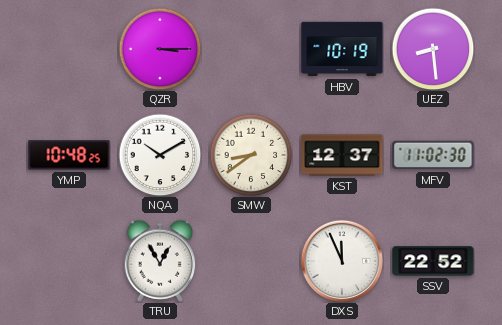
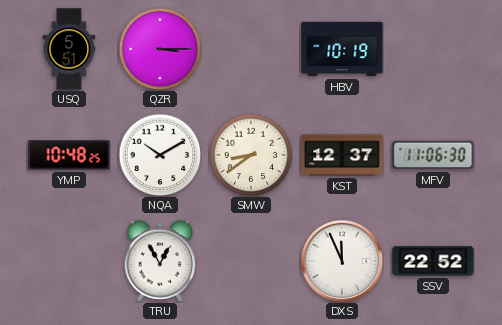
USQ: none -> 5:51 (69, 49)
UEZ: 8:29 -> none (433, 49)
MFV: 11:02 -> 11:06 (433, 155)
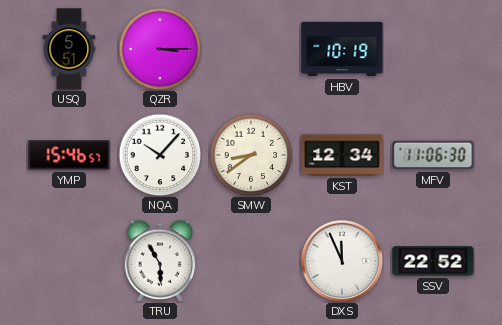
YMP: 10:48 -> 15:46 (69, 155)
NQA: 10:10 -> 10:07 (160, 155)
KST: 12:37 -> 12:34 (342, 155)
TRU: 12:55 -> 5:55 (160, 261)
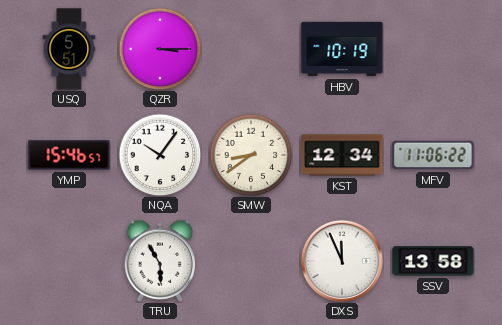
NQA: 10:07 -> 10:06 (160, 155)
MFV: 11:06:30 -> 11:06:22 (433, 155)
SSV: 22:52 -> 13:58 (433, 261)
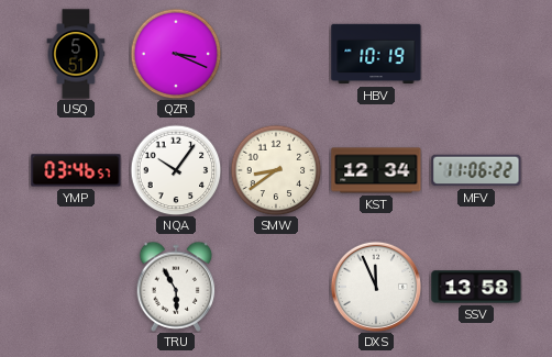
QZR: 3:15 -> 3:19 (176, 54)
YMP: 15:46 -> 03:46 (76, 170)
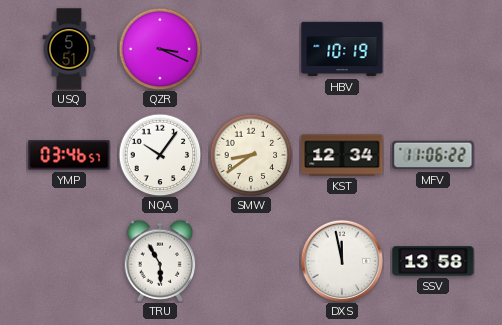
DXS: 11:56 -> 11:58 (341, 260)
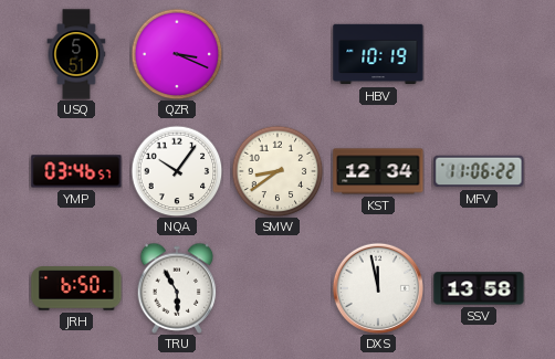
JRH: none -> 6:50 (76, 288)
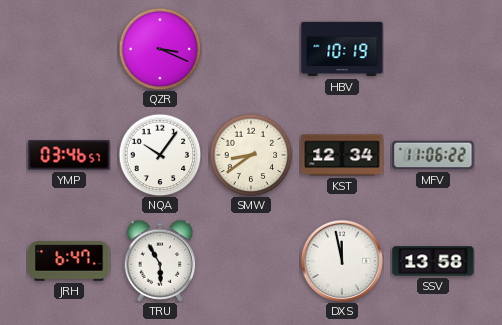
USQ: 5:51 -> none (76, 54)
JRH: 6:50 -> 6:47 (69, 261)
